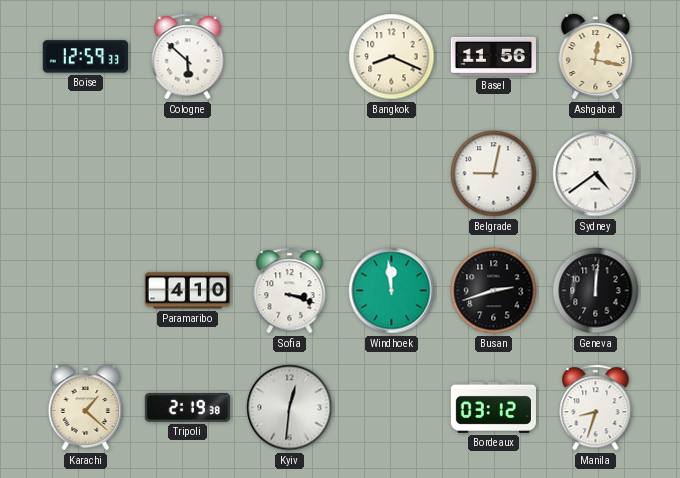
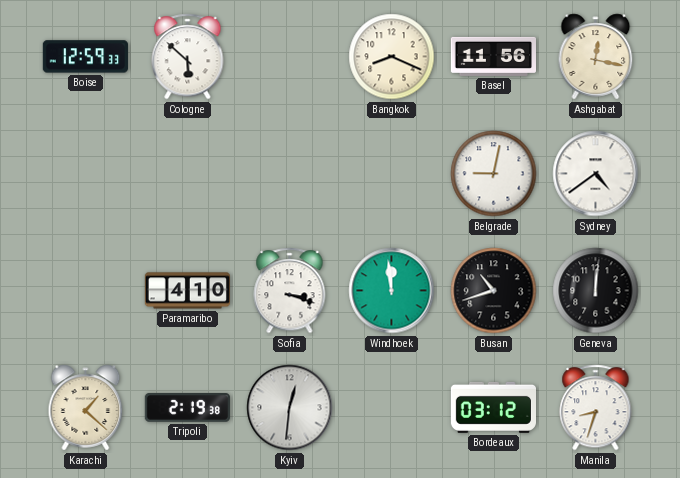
Busan: 2:42 -> 10:42 (494, 291)
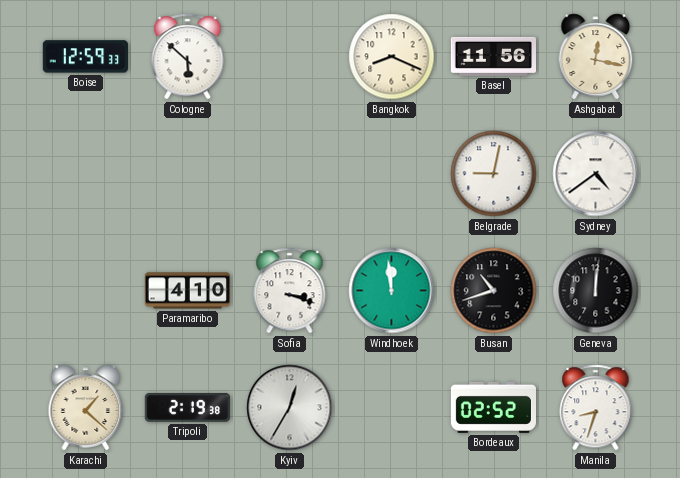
Kyiv: 12:31 -> 12:35 (290, 408)
Bordeaux: 03:12 -> 02:52 (493, 407)
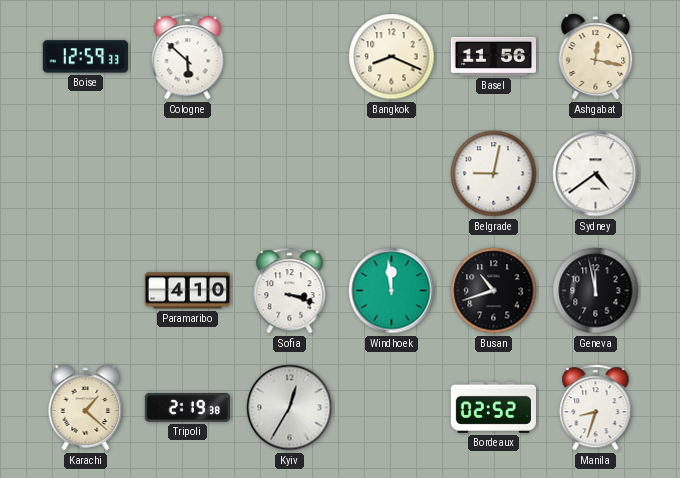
Geneva: 12:01 -> 11:58 (596, 291)
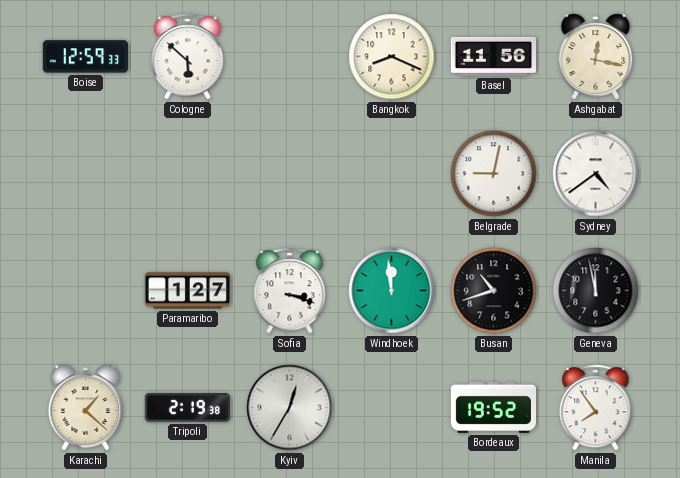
Paramaribo: 4:10 -> 1:27 (187, 291)
Bordeaux: 02:52 -> 19:52 (493, 407)
Manila: 8:33 -> 7:54 (596, 408)
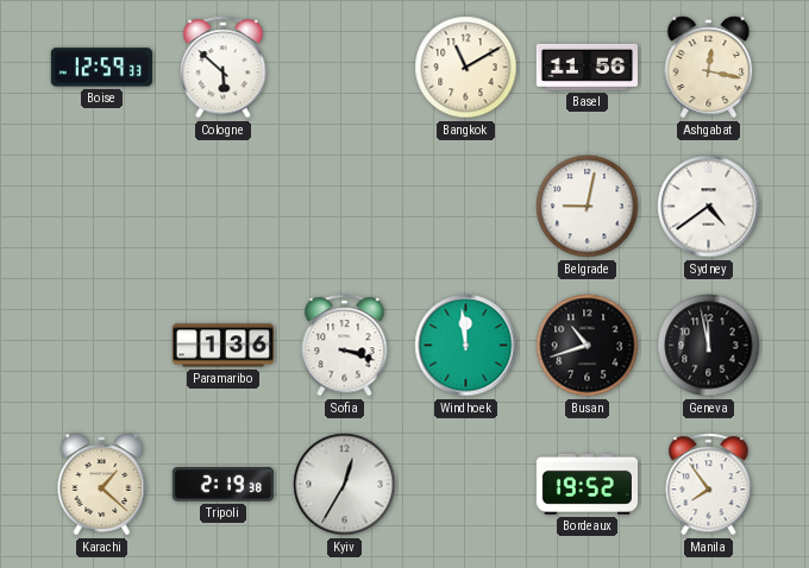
Bangkok: 8:19 -> 11:10 (466, 68)
Paramaribo: 1:27 -> 1:36 (222, 346)
